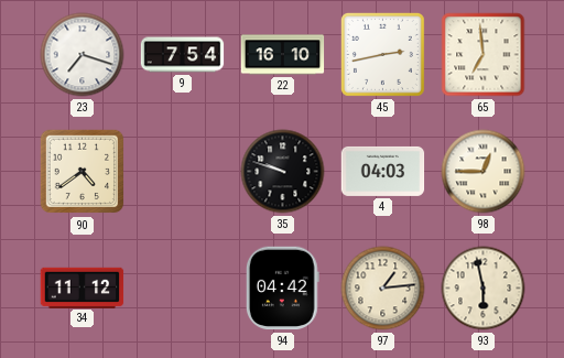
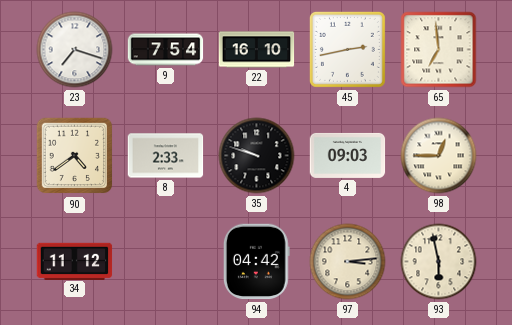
8: none -> 2:33 (166, 156)
4: 04:03 -> 09:03 (348, 155)
97: 1:14 -> 3:14 (348, 262)
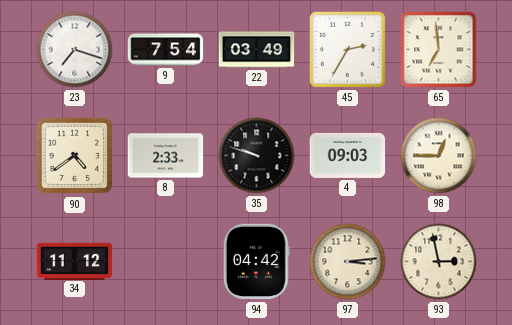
22: 16:10 -> 03:49 (257, 50)
45: 2:43 -> 2:35 (347, 49)
93: 5:58 -> 2:58 (439, 262)
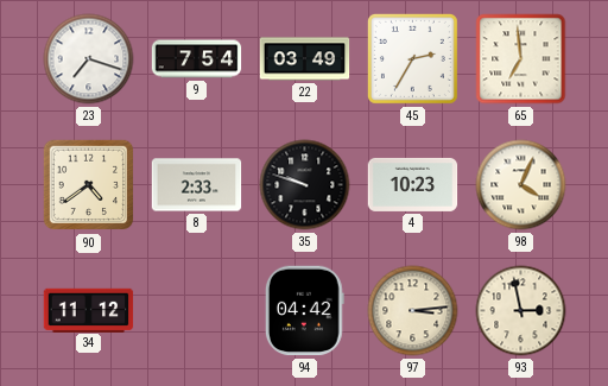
4: 09:03 -> 10:23 (413, 184)
98: 12:45 -> 4:04 (521, 185)
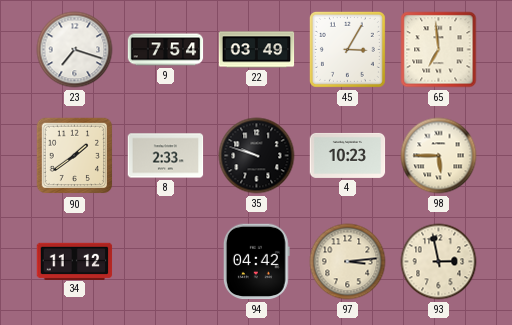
45: 2:35 -> 3:05 (347, 49)
90: 4:39 -> 1:39 (75, 156)
98: 4:04 -> 5:45 (439, 156)
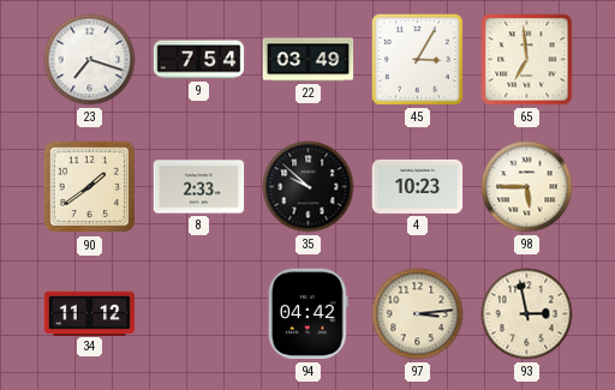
35: 9:48 -> 9:52 (309, 187)
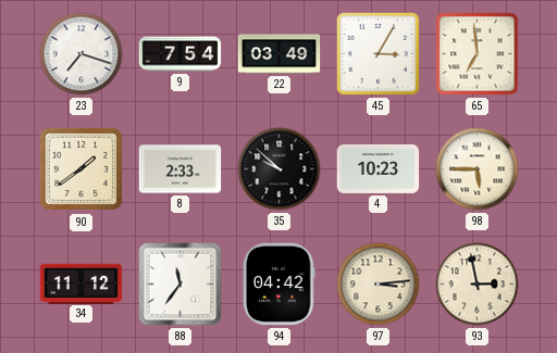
88: none -> 11:36 (181, 285)
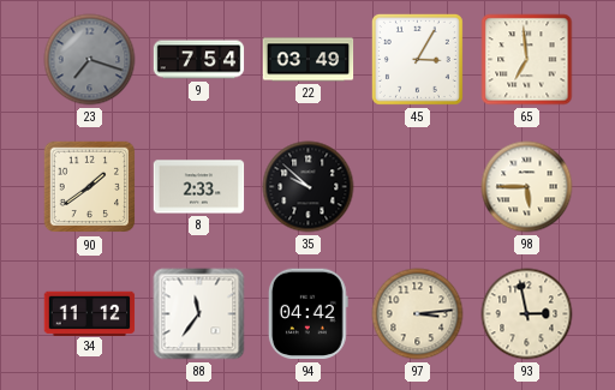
23 dial: white -> grey (90, 60)
4: 10:23 -> none (379, 168)
